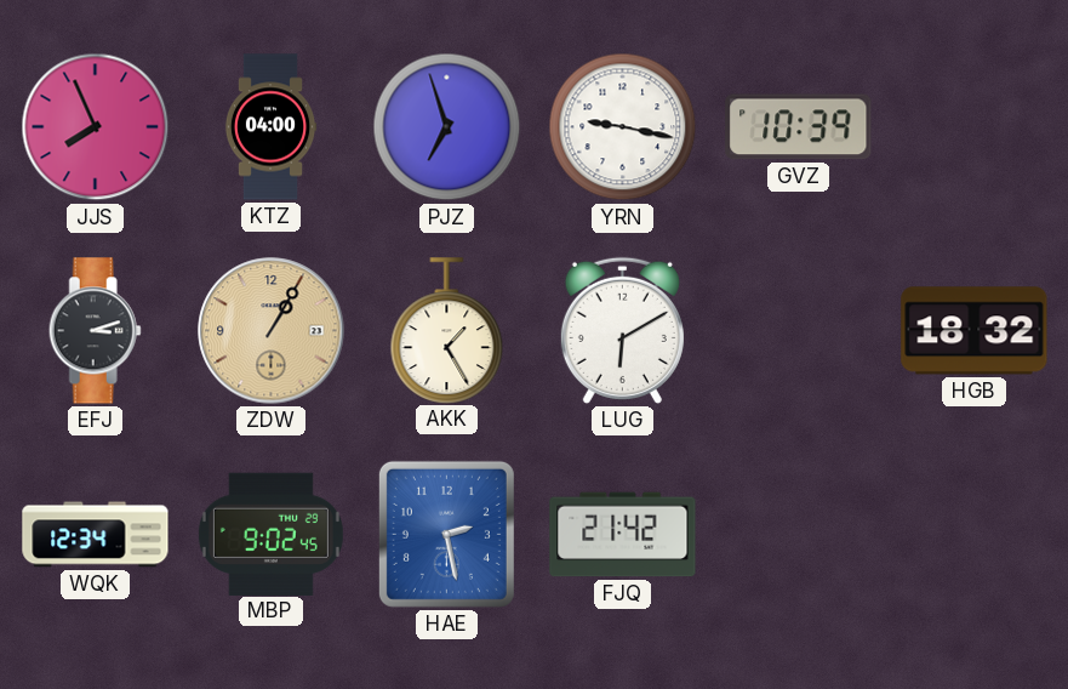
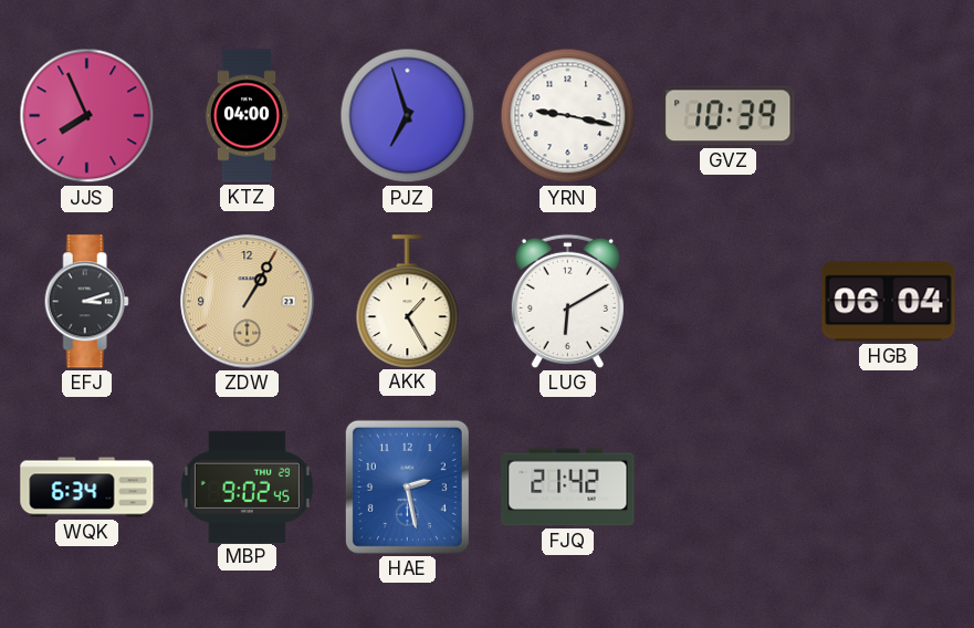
HGB: 18:32 -> 06:04 (889, 302)
WQK: 12:34 -> 6:34 (87, 488)
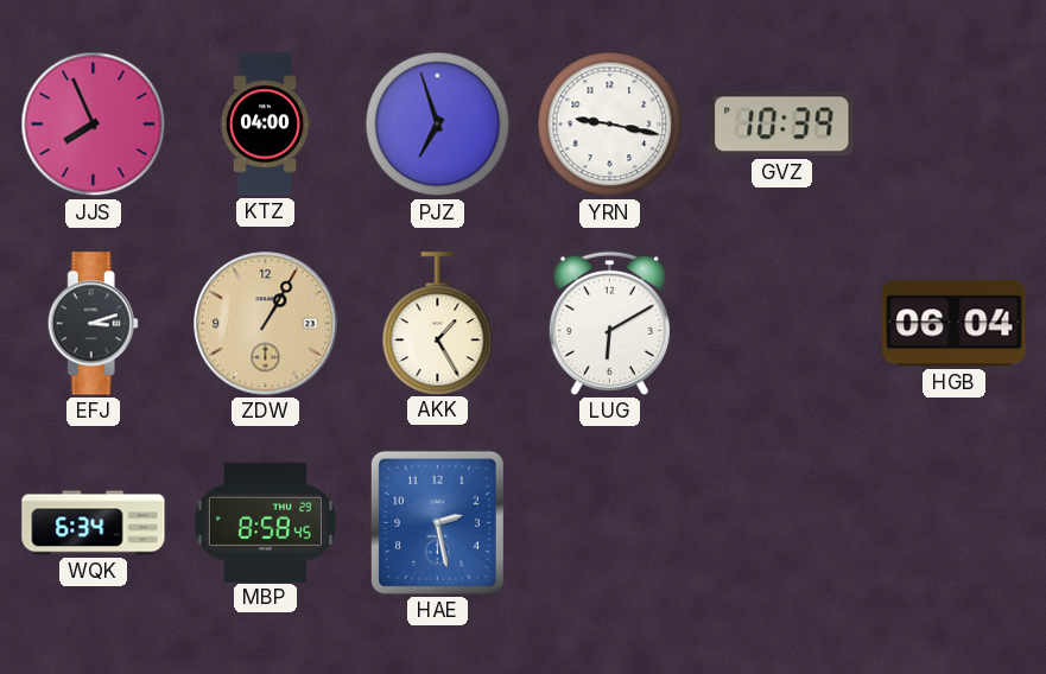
MBP: 9:02 -> 8:58 (265, 522)
FJQ: 21:42 -> none (568, 488)
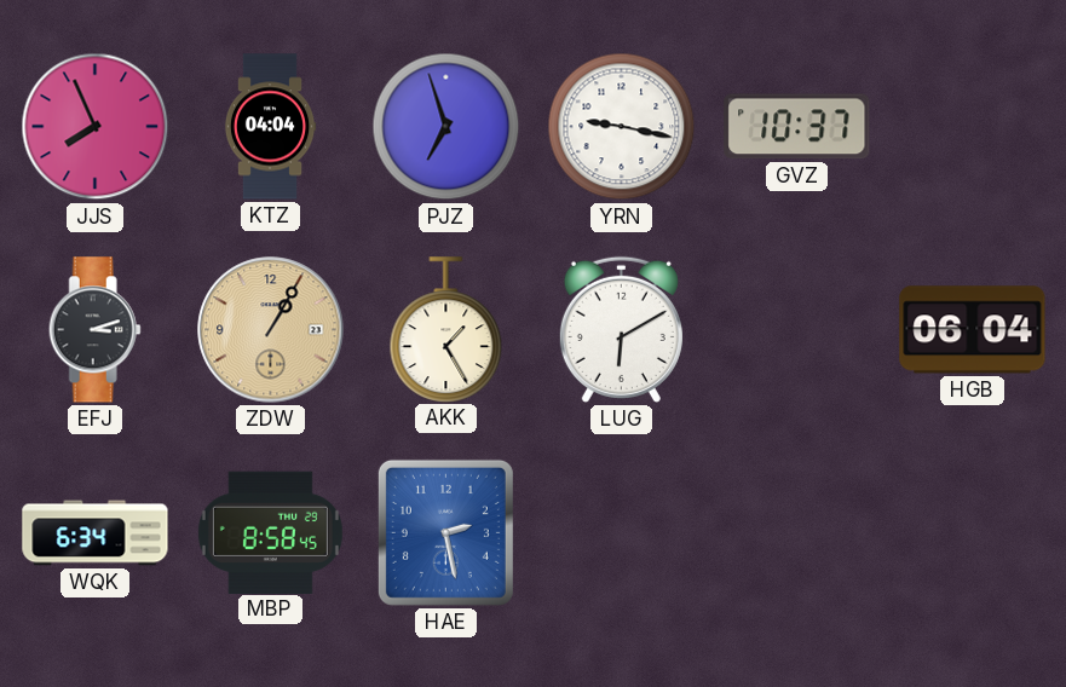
KTZ: 04:00 -> 04:04 (270, 127)
GVZ: 10:39 -> 10:37 (797, 127)
